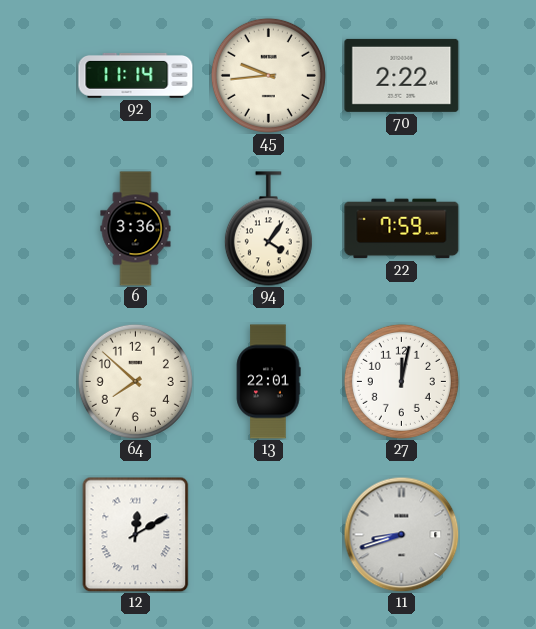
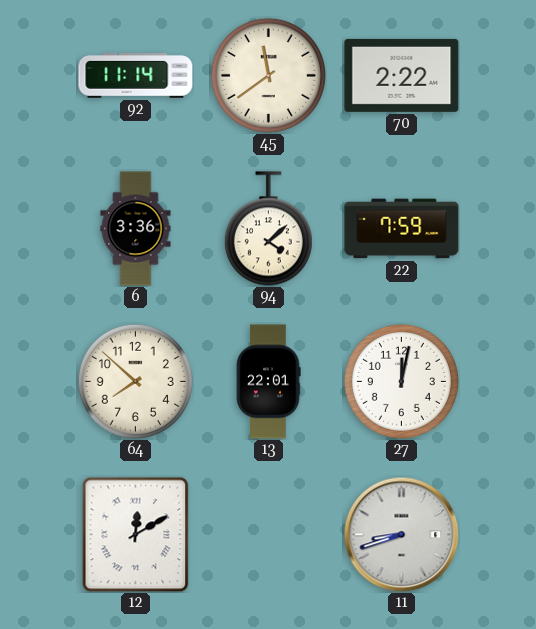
45: 9:44 -> 11:39 (268, 75)
94: 4:06 -> 4:08 (268, 229)
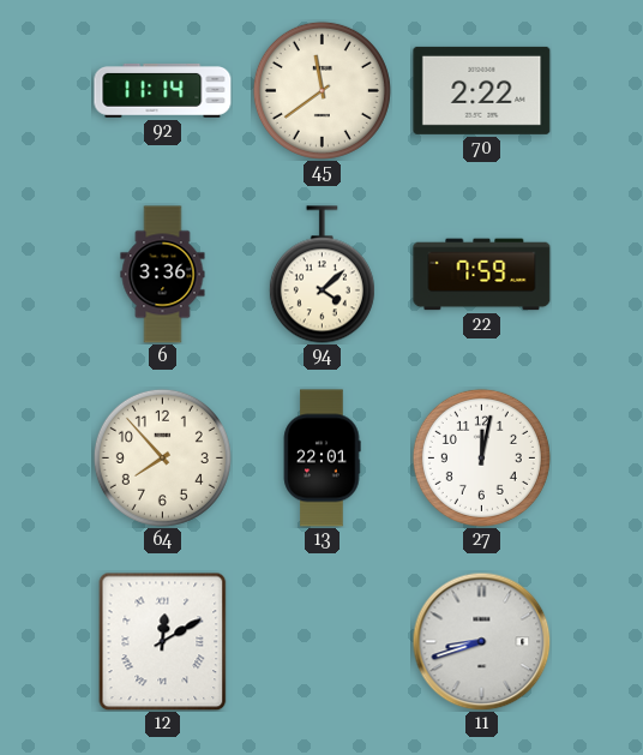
64: 7:52 -> 7:53 (162, 457)
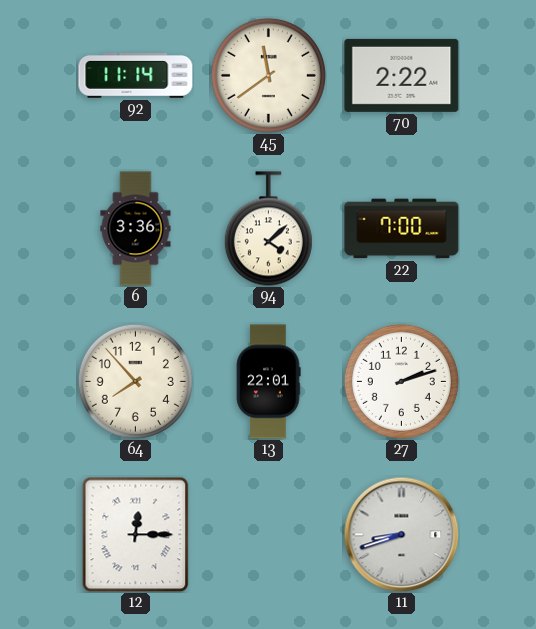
22: 7:59 -> 7:00 (402, 229)
27: 12:02 -> 2:12 (401, 381)
12: 12:10 -> 12:15 (136, 534)
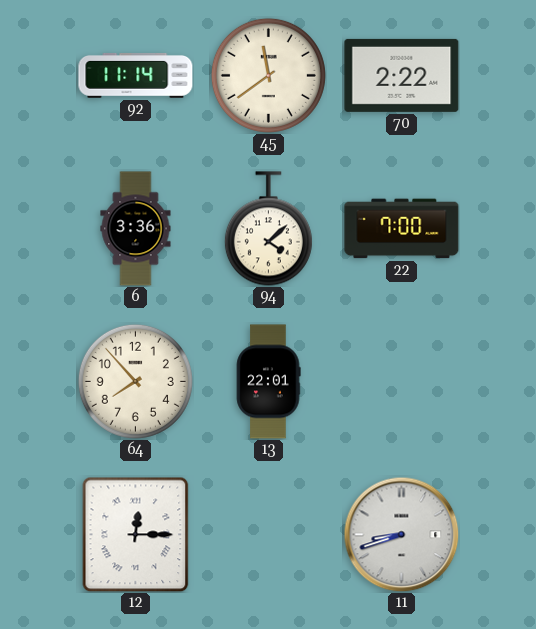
27: 2:12 -> none (401, 381)
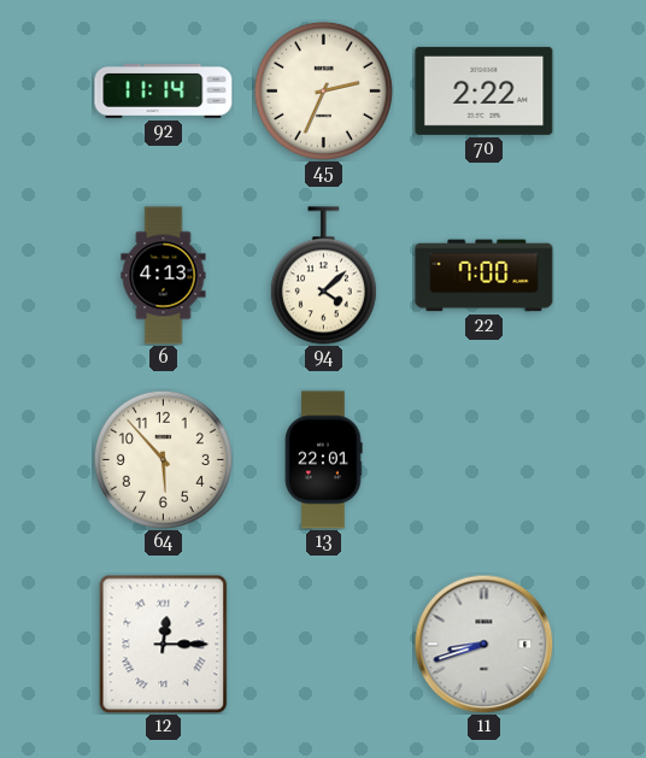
45: 11:39 -> 2:34 (323, 90)
6: 3:36 -> 4:13 (164, 276)
64: 7:53 -> 5:53 (163, 459)
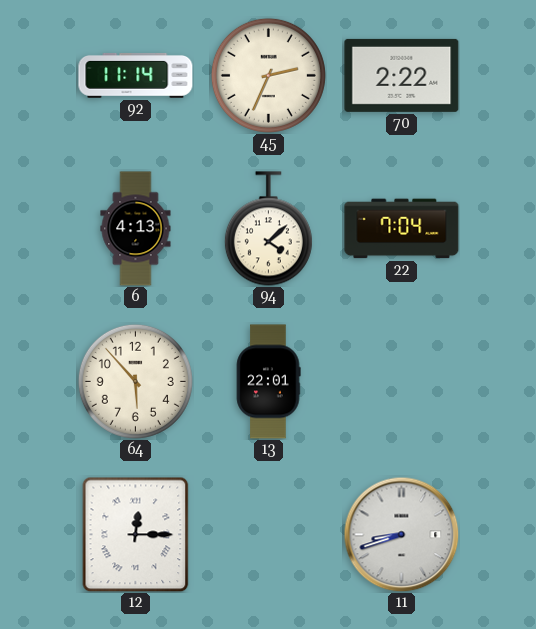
22: 7:00 -> 7:04 (402, 229)
